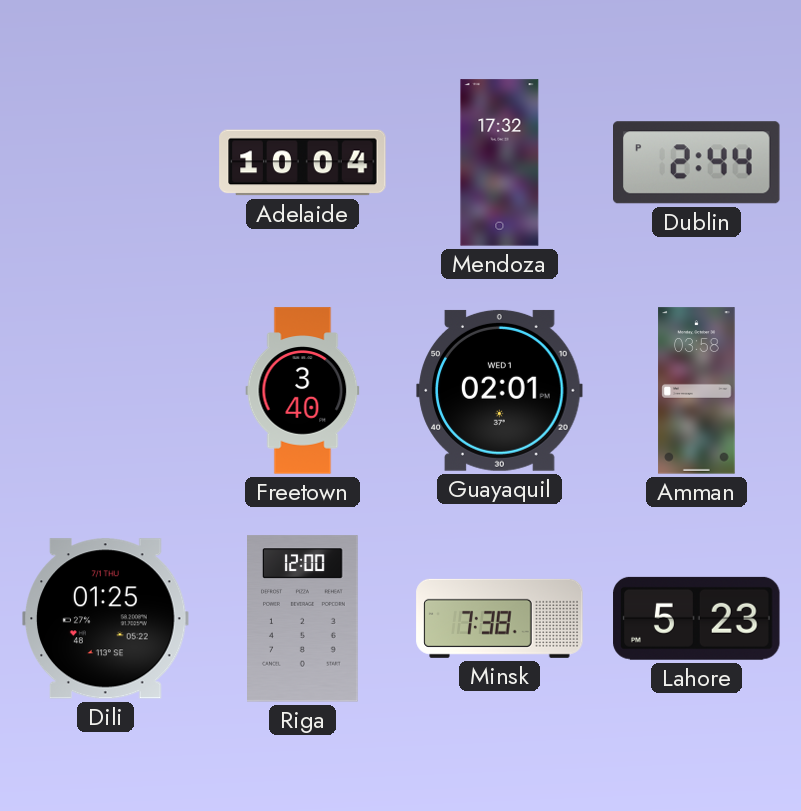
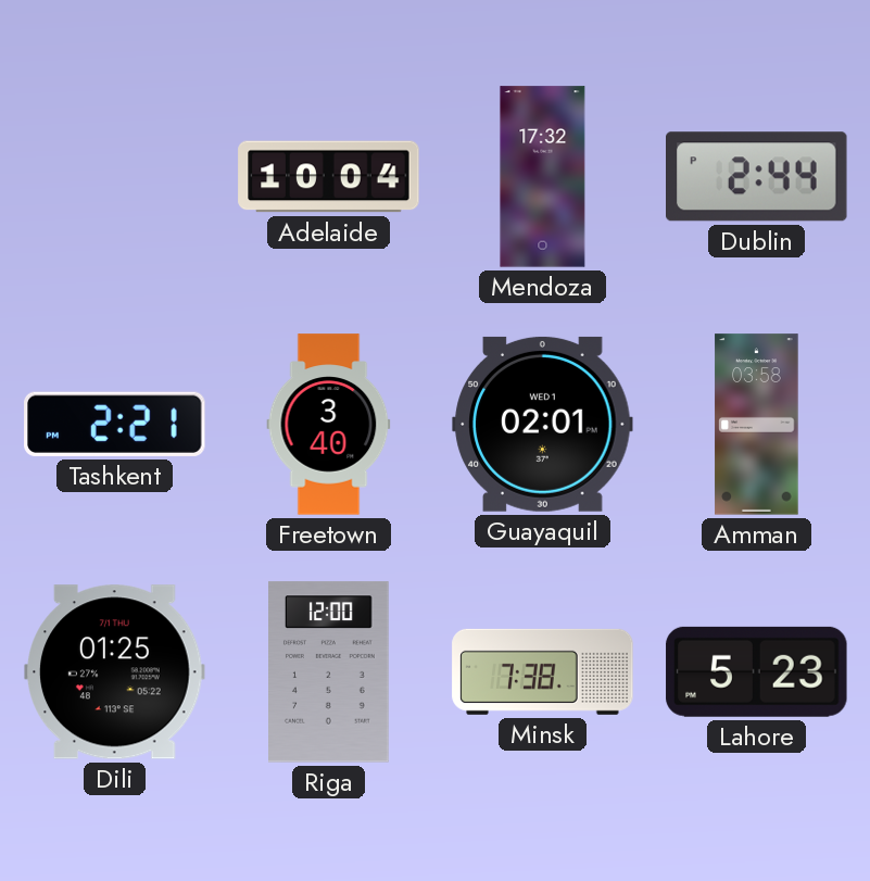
Tashkent: none -> 2:21 (115, 424)
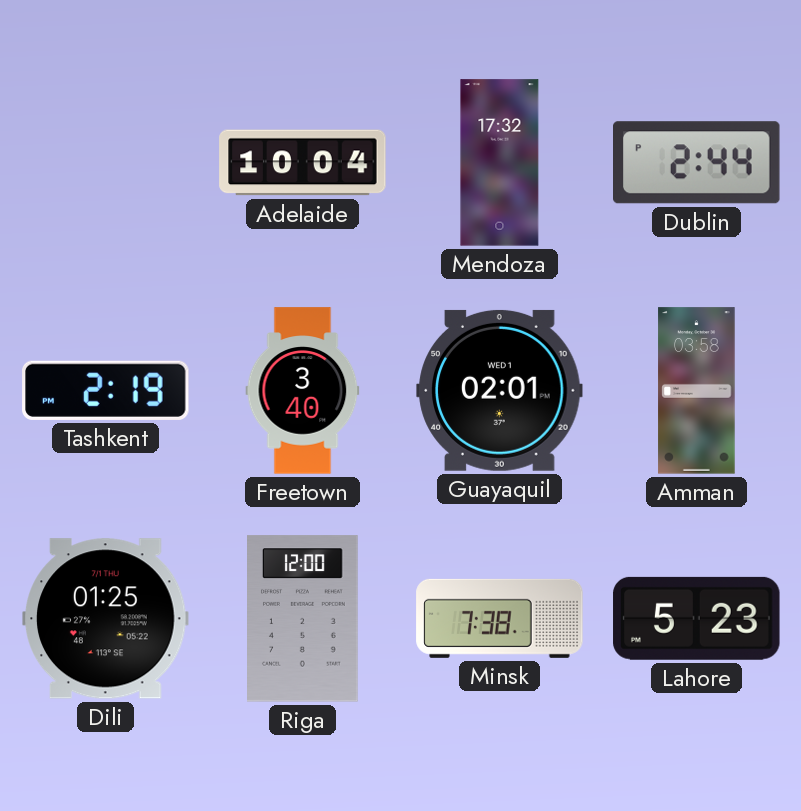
Tashkent: 2:21 -> 2:19 (106, 390)
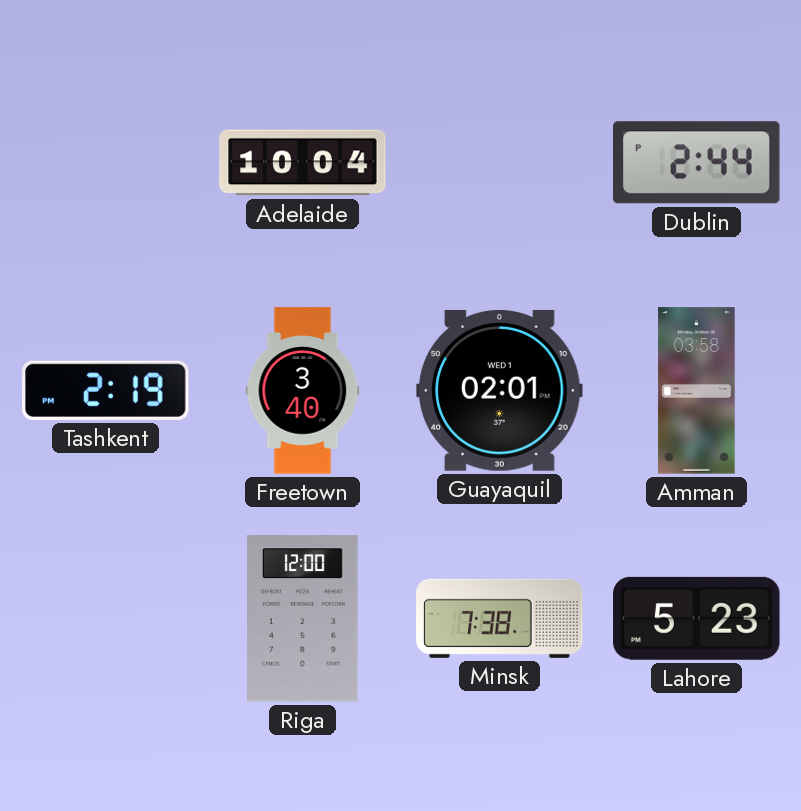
Mendoza: 17:32 -> none (500, 163)
Dili: 01:25 -> none (106, 619)
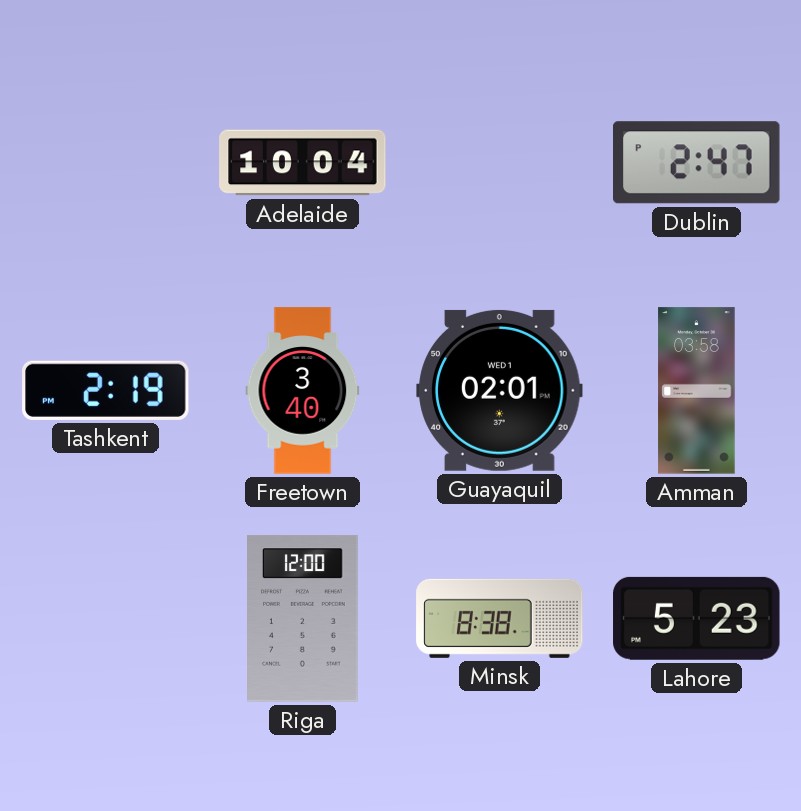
Dublin: 2:44 -> 2:47 (697, 163)
Minsk: 7:38 -> 8:38 (500, 618)
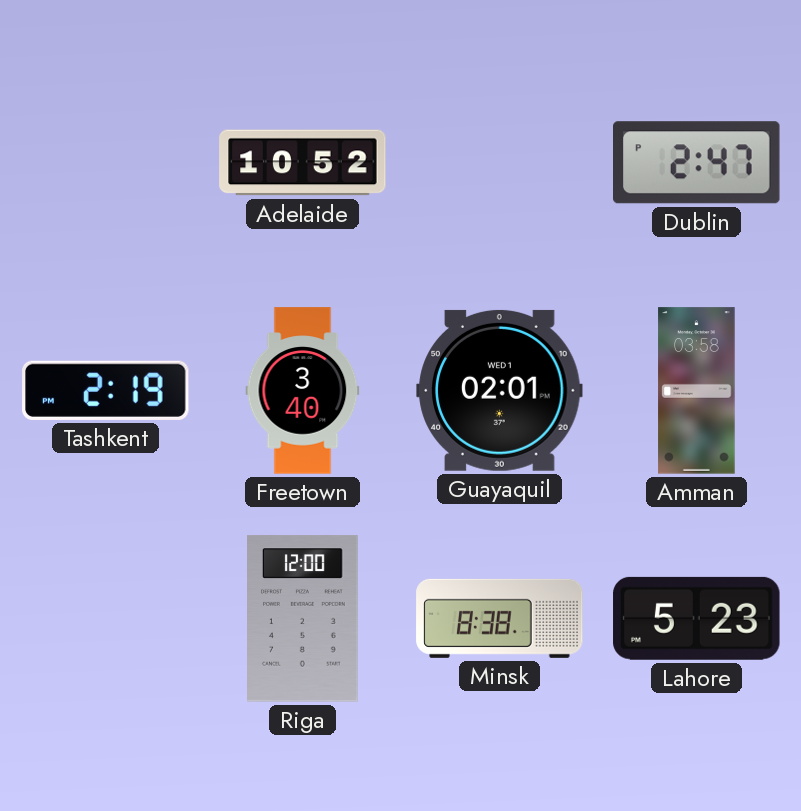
Adelaide: 10:04 -> 10:52 (303, 163)
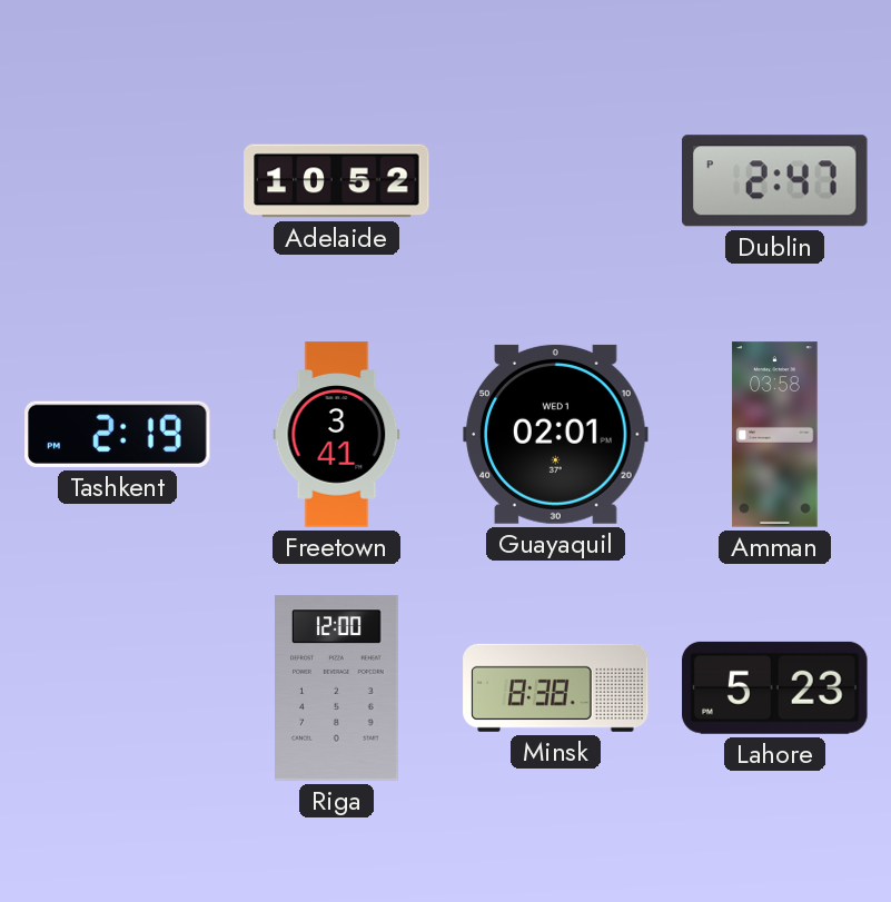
Freetown: 3:40 -> 3:41 (337, 435)
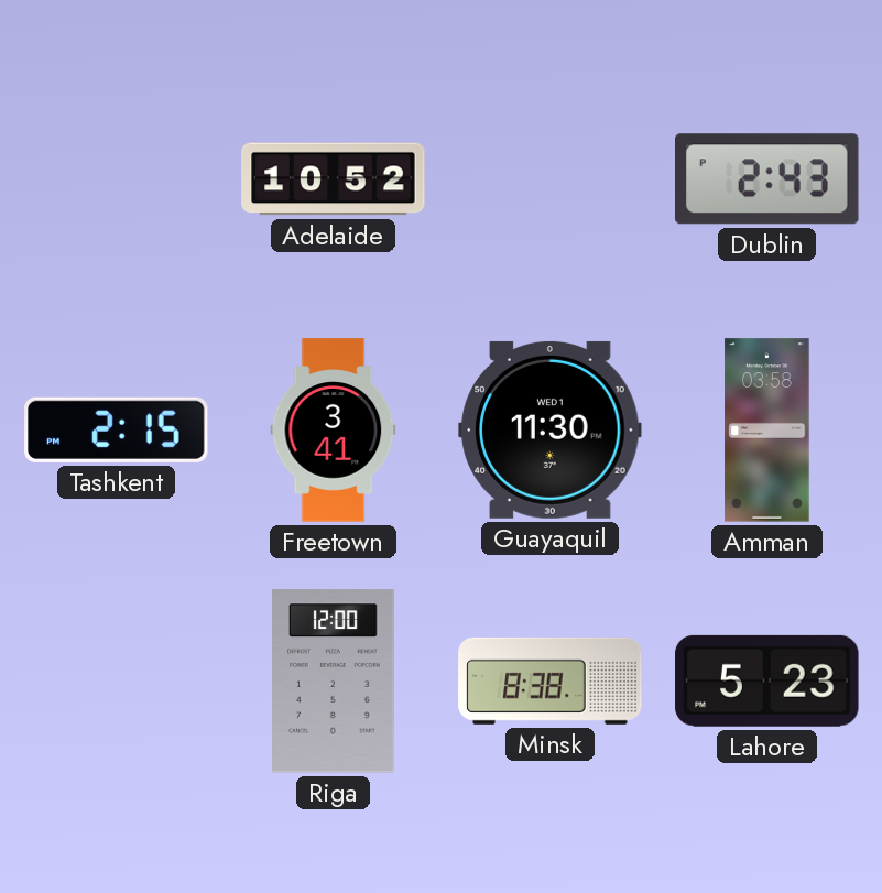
Dublin: 2:47 -> 2:43 (767, 179)
Tashkent: 2:19 -> 2:15 (117, 429)
Guayaquil: 02:01 -> 11:30 (551, 429)
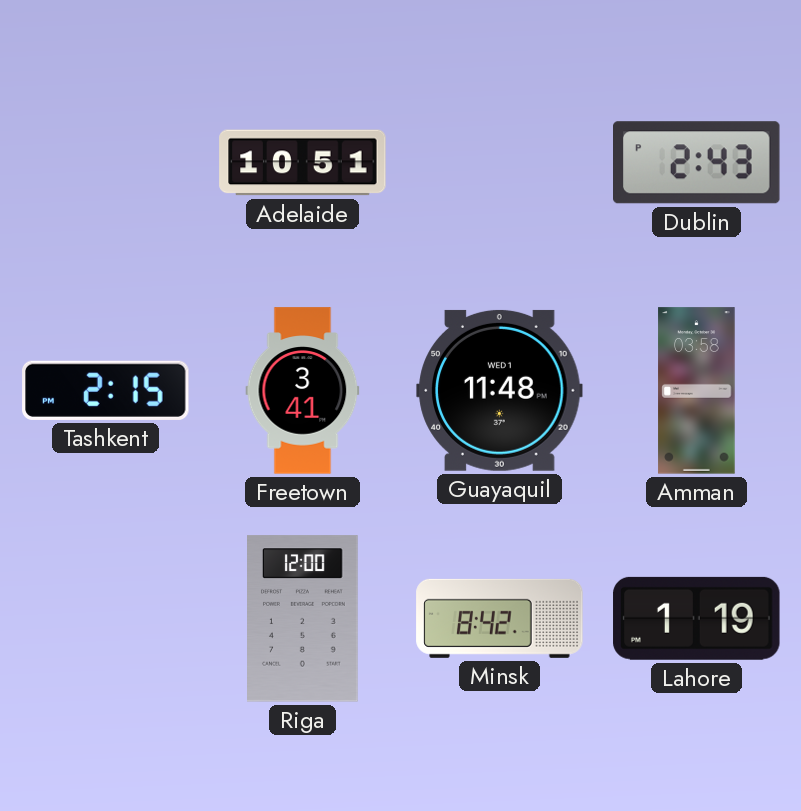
Adelaide: 10:52 -> 10:51 (303, 163)
Guayaquil: 11:30 -> 11:48 (500, 390)
Minsk: 8:38 -> 8:42 (500, 618)
Lahore: 5:23 -> 1:19 (697, 618)
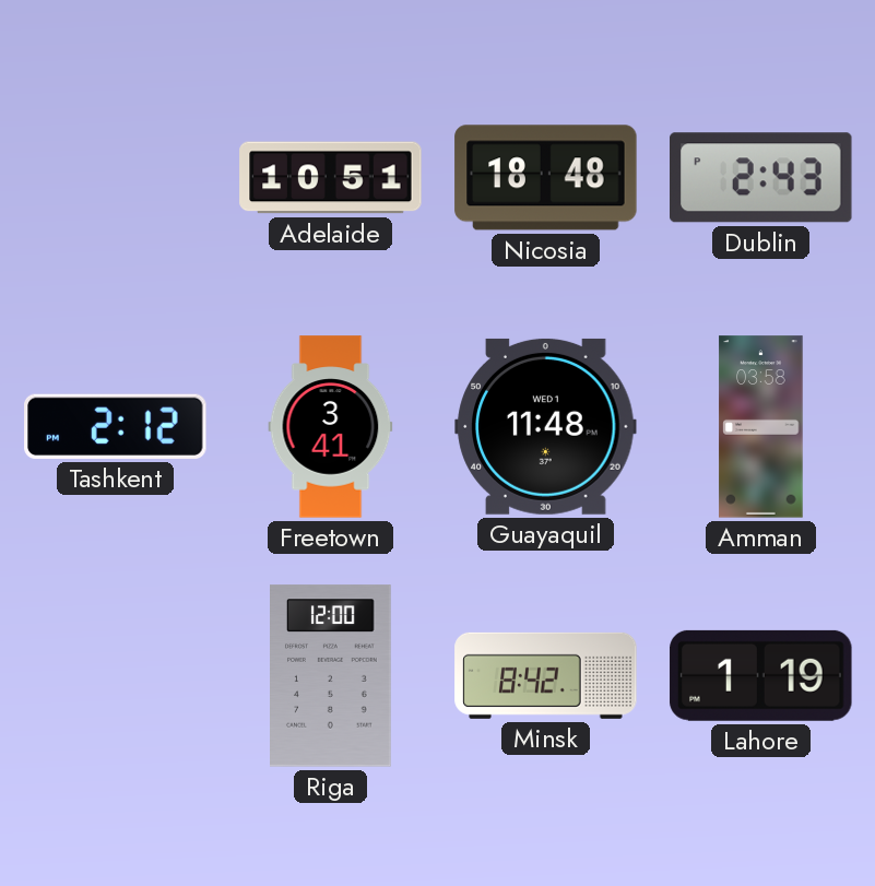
Nicosia: none -> 18:48 (546, 178)
Tashkent: 2:15 -> 2:12 (116, 426)
